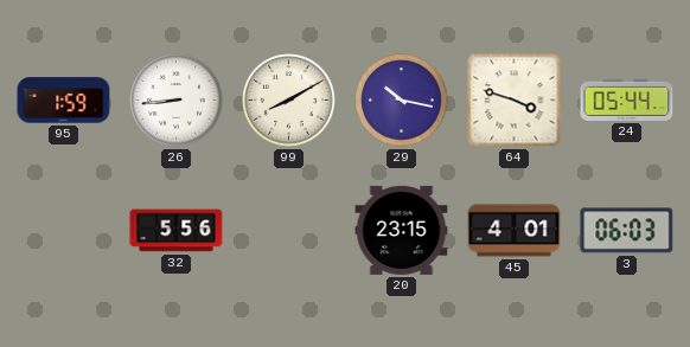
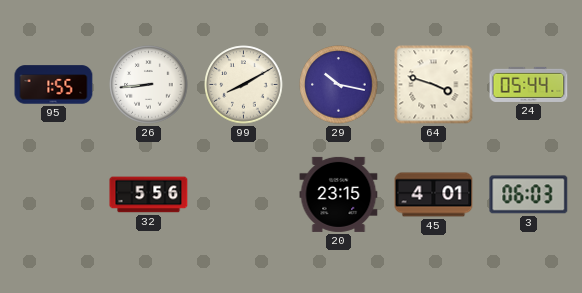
95: 1:59 -> 1:55 (54, 85)
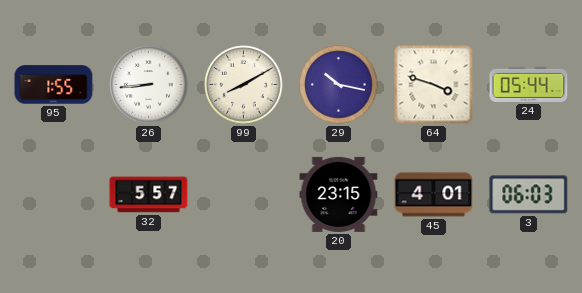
32: 5:56 -> 5:57 (149, 195)
